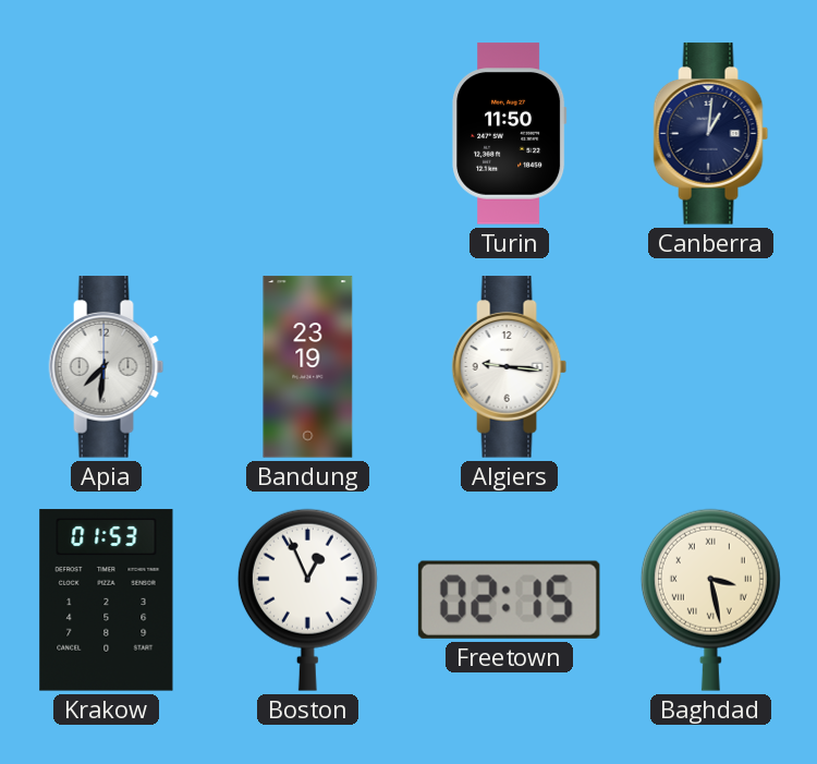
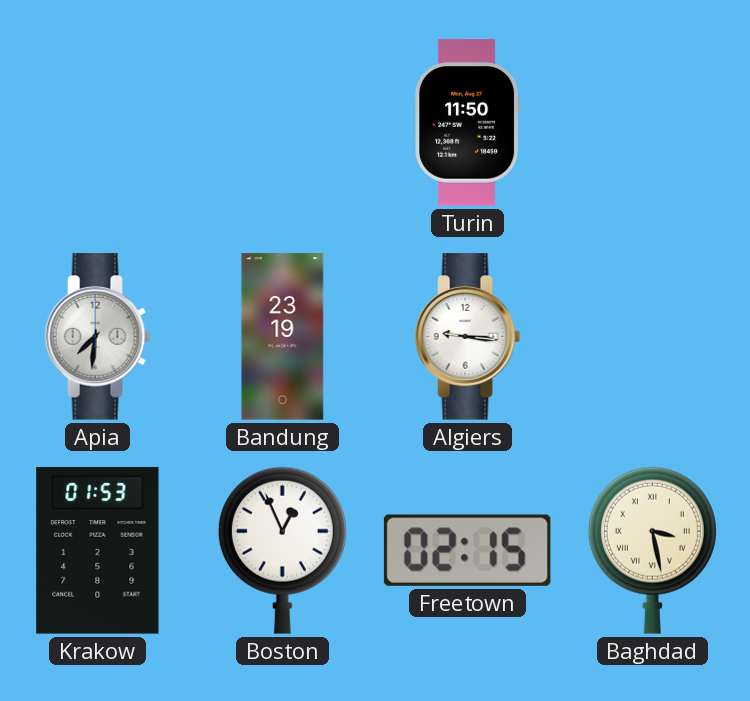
Canberra: 1:01 -> none (711, 134)
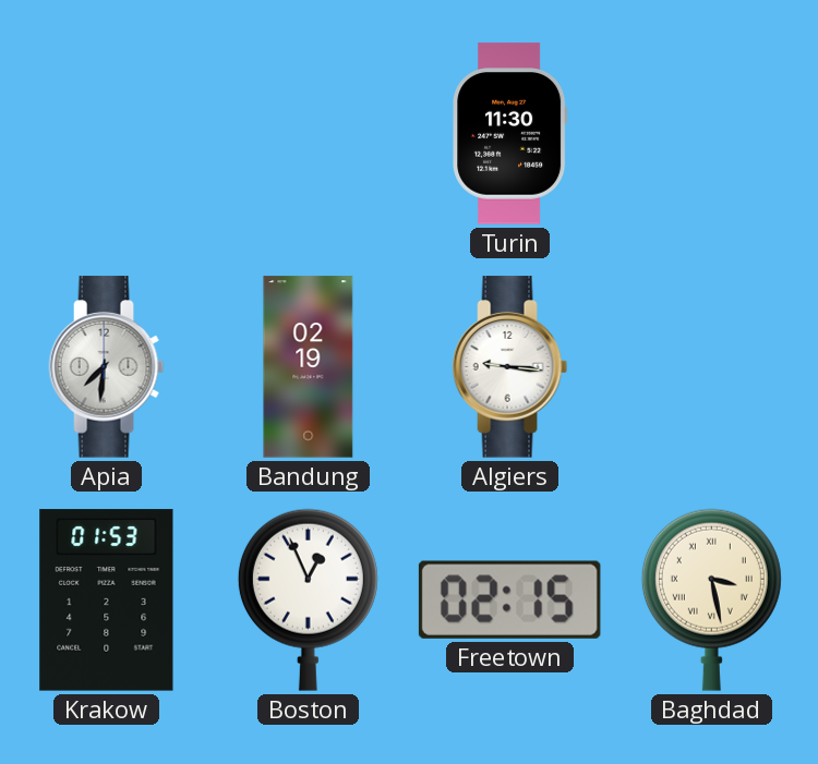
Turin: 11:50 -> 11:30 (510, 134)
Bandung: 23:19 -> 02:19 (309, 367)
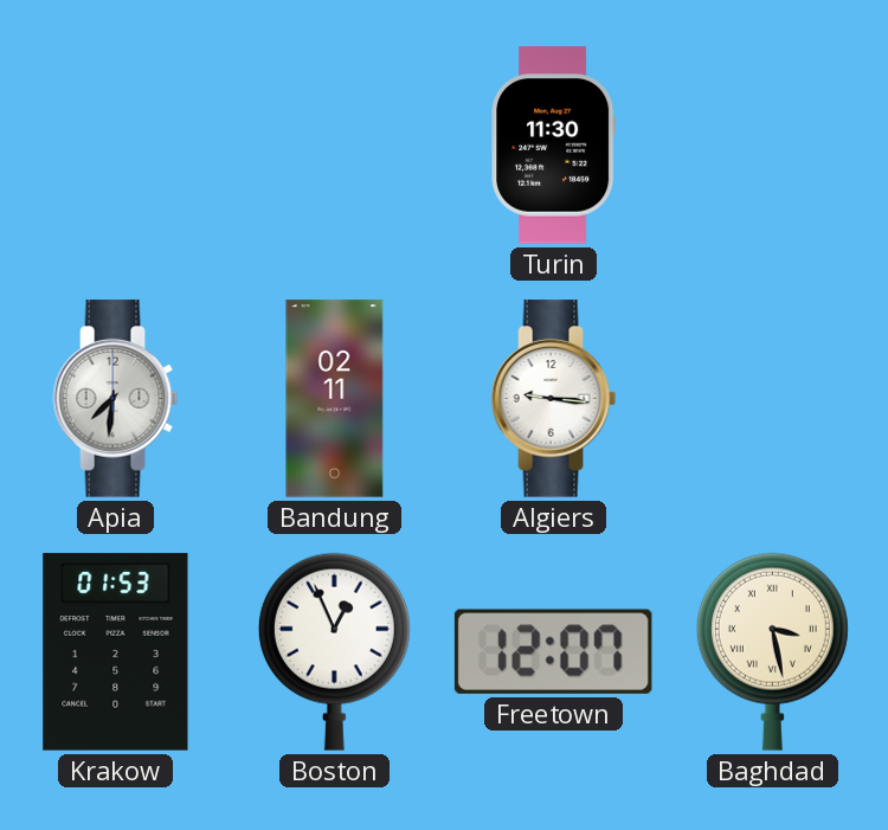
Bandung: 02:19 -> 02:11 (335, 399)
Freetown: 02:15 -> 12:07 (553, 651)
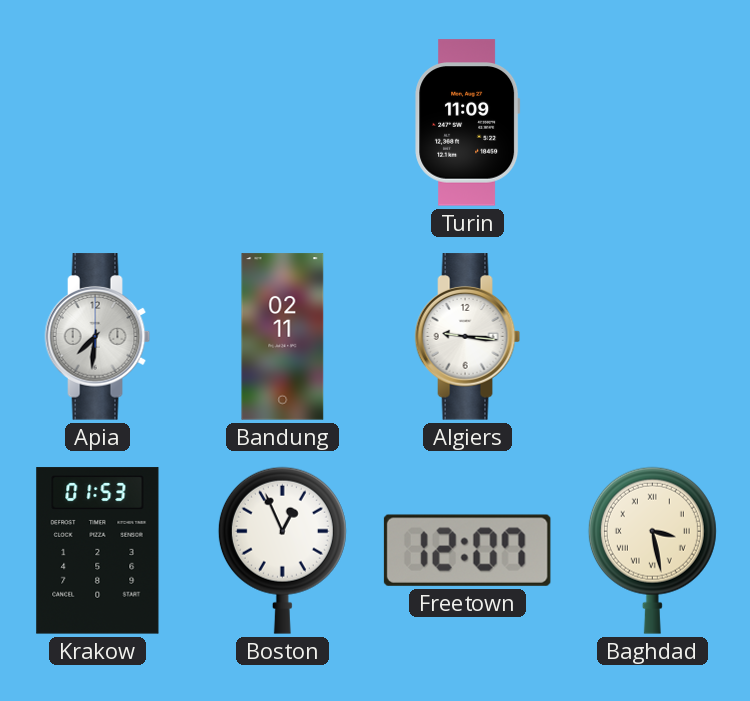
Turin: 11:30 -> 11:09 (468, 123)
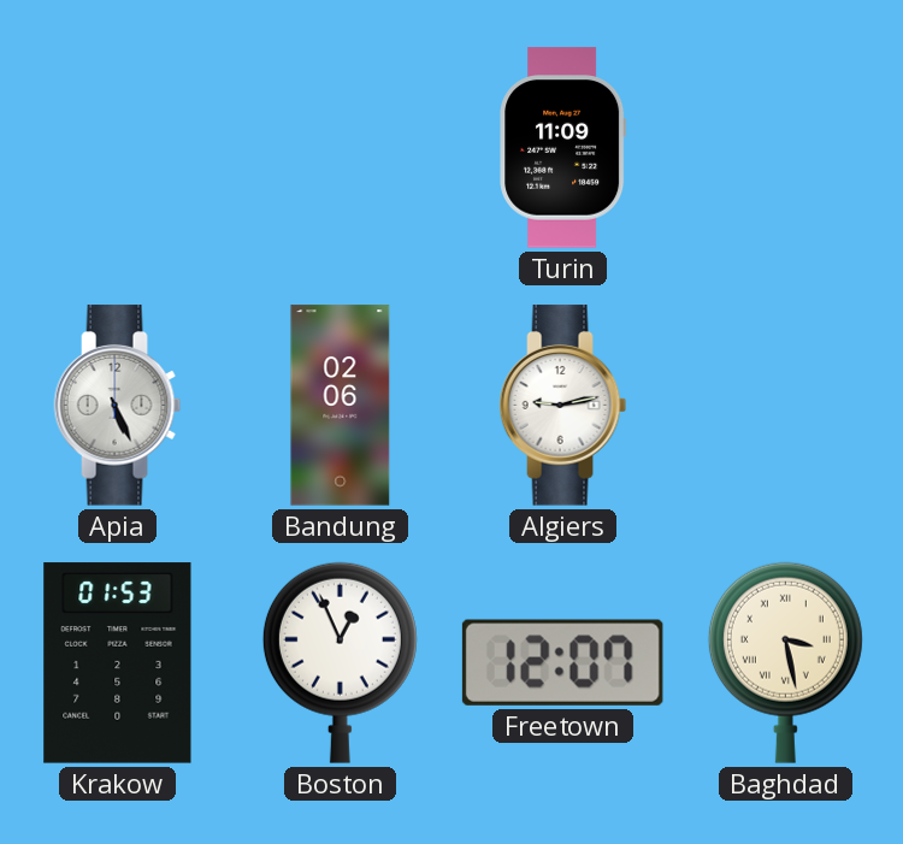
Apia: 7:31 -> 5:26 (118, 406)
Bandung: 02:11 -> 02:06 (341, 406)
Algiers: 9:16 -> 9:13 (563, 406)
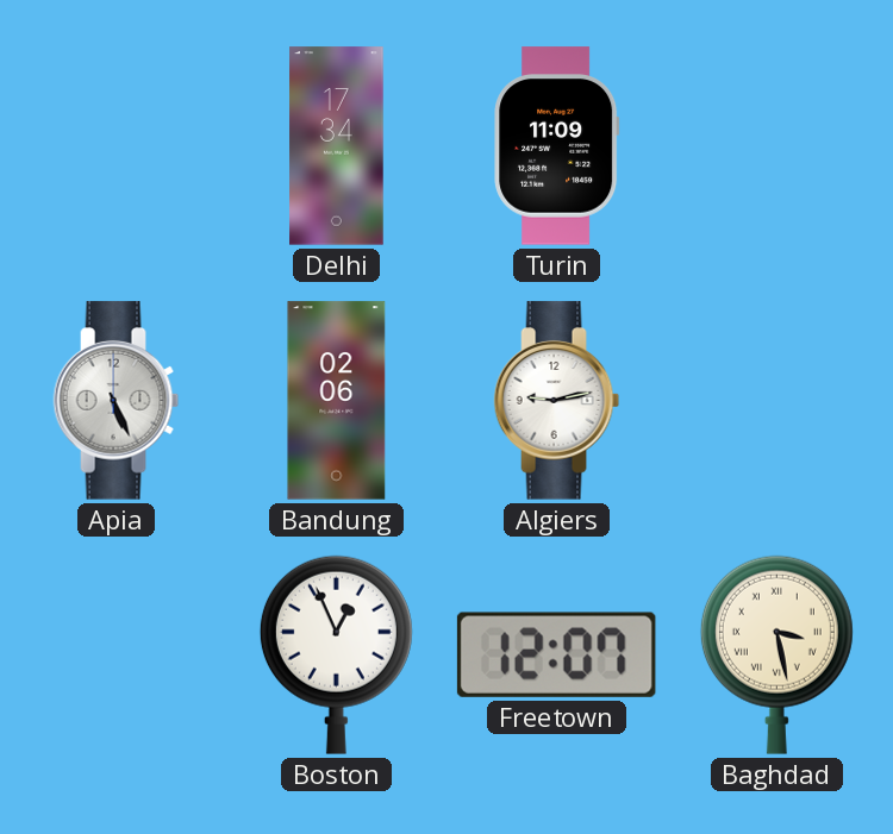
Delhi: none -> 17:34 (337, 146)
Krakow: 01:53 -> none (118, 663)
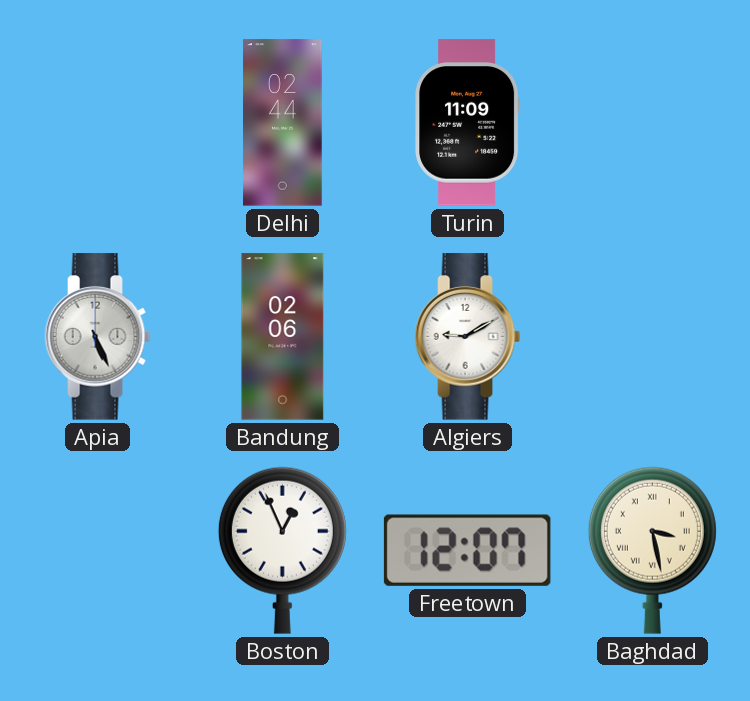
Delhi: 17:34 -> 02:44 (283, 123)
Algiers: 9:13 -> 9:10 (468, 337)
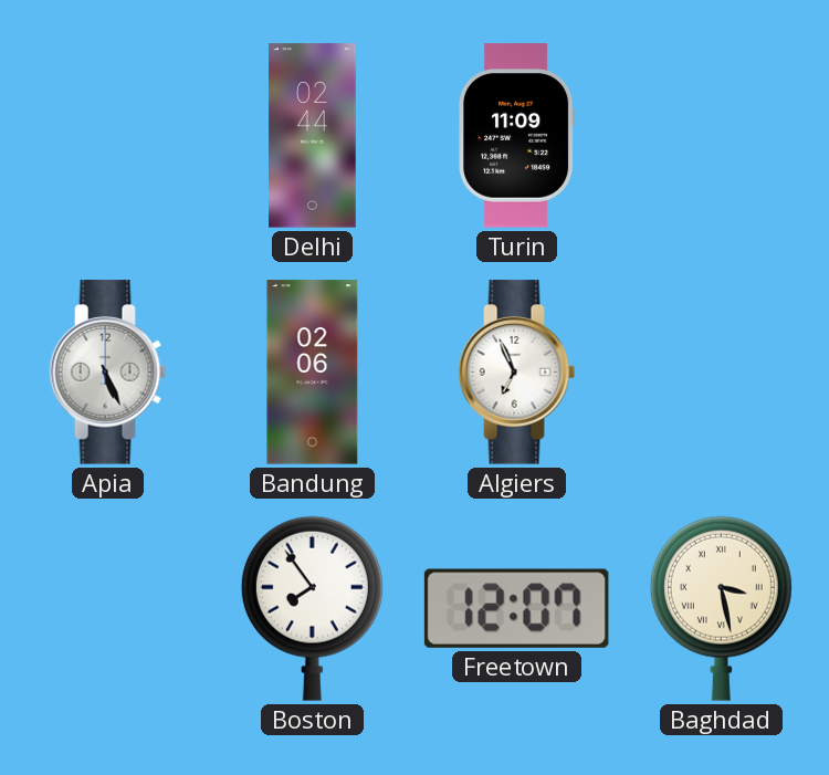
Algiers: 9:10 -> 6:56 (517, 373)
Boston: 12:56 -> 7:54 (312, 608)
